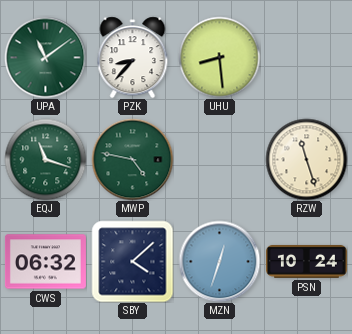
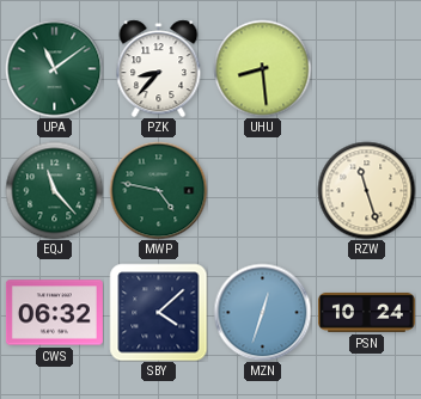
EQJ: 11:18 -> 11:23 (54, 190)
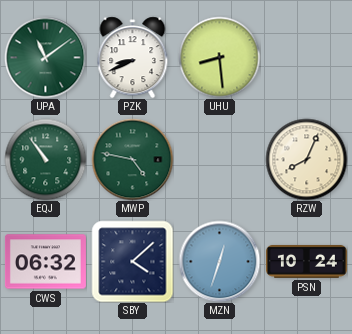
PZK: 8:37 -> 8:41 (133, 57)
EQJ: 11:23 -> 10:54 (45, 159)
RZW: 11:27 -> 8:04 (306, 159)
